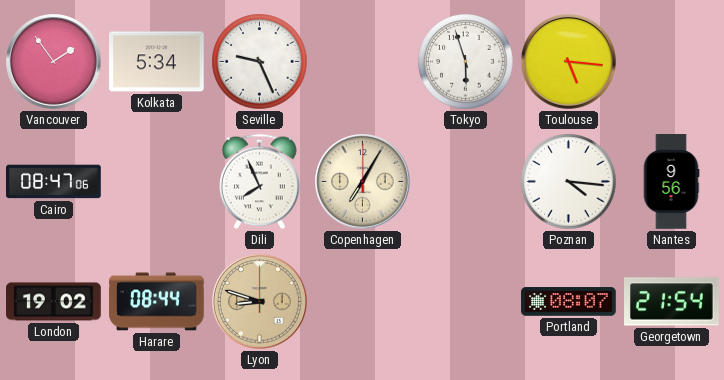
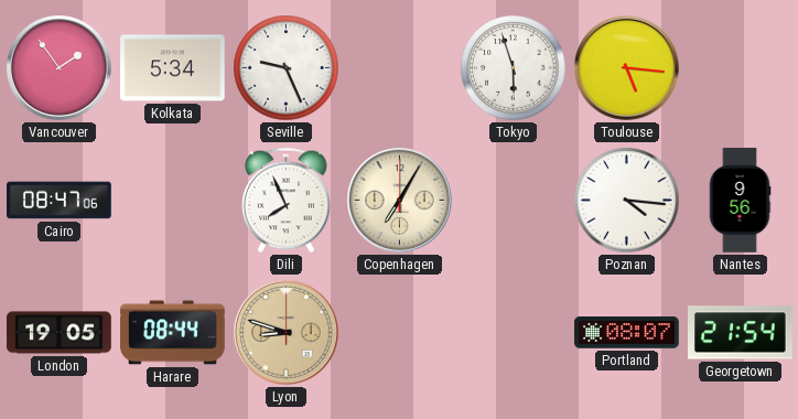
London: 19:02 -> 19:05 (60, 333)
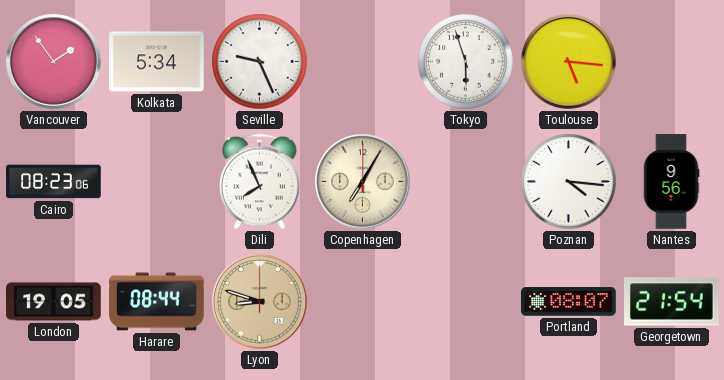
Cairo: 08:47 -> 08:23 (54, 182)
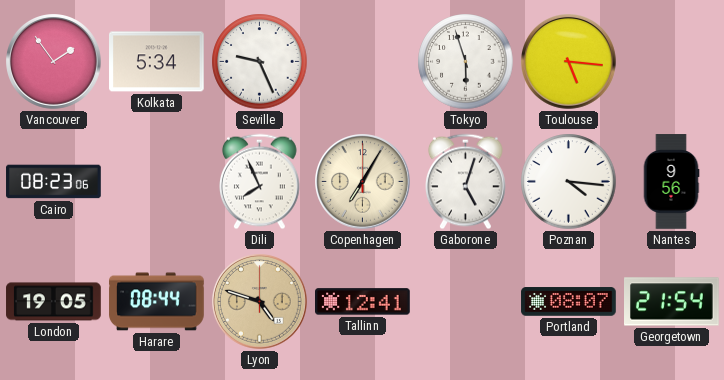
Gaborone: none -> 5:03 (466, 182)
Lyon: 8:48 -> 4:48 (260, 302)
Tallinn: none -> 12:41 (363, 302)
